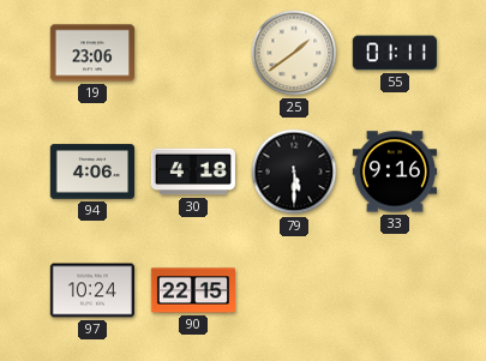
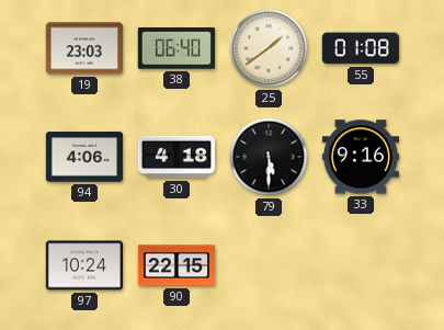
19: 23:06 -> 23:03 (83, 48)
38: none -> 06:40 (177, 48)
55: 01:11 -> 01:08 (361, 48)
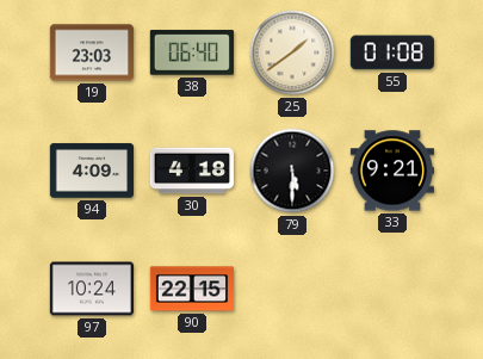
94: 4:06 -> 4:09 (91, 171)
33: 9:16 -> 9:21 (391, 171)
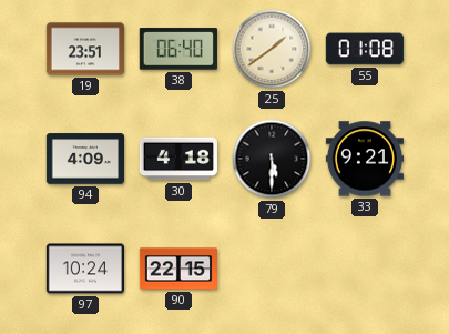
19: 23:03 -> 23:51 (84, 49)
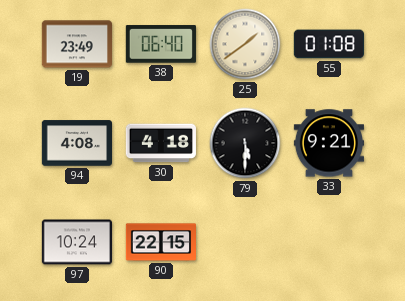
19: 23:51 -> 23:49 (76, 44)
94: 4:09 -> 4:08 (76, 143)
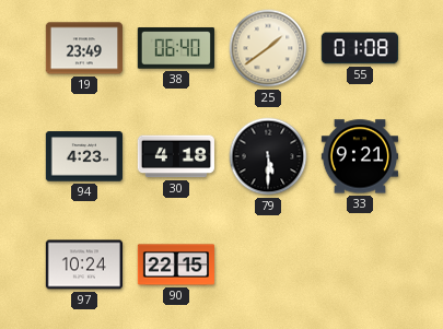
94: 4:08 -> 4:23 (83, 156)
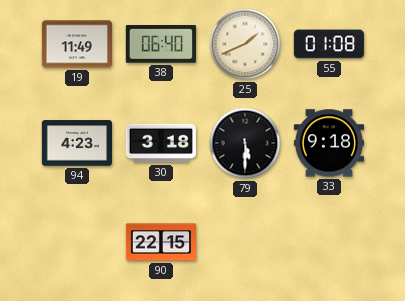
19: 23:49 -> 11:49 (76, 44)
25: 1:39 -> 1:41 (245, 44)
30: 4:18 -> 3:18 (160, 143)
33: 9:21 -> 9:18 (328, 143)
97: 10:24 -> none (83, 265)
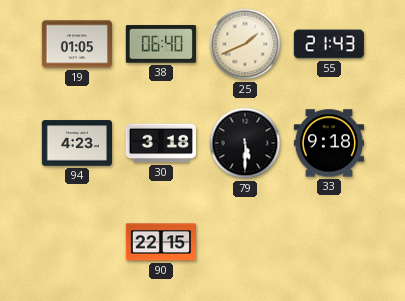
19: 11:49 -> 01:05 (76, 44)
55: 01:08 -> 21:43 (329, 44)
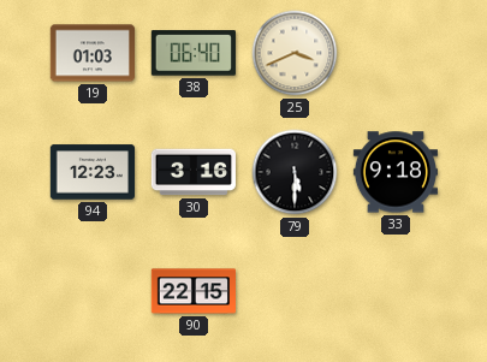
19: 01:05 -> 01:03 (91, 53)
25: 1:41 -> 3:41 (295, 53)
55: 21:43 -> none (329, 44)
94: 4:23 -> 12:23 (91, 172)
30: 3:18 -> 3:16 (192, 172)
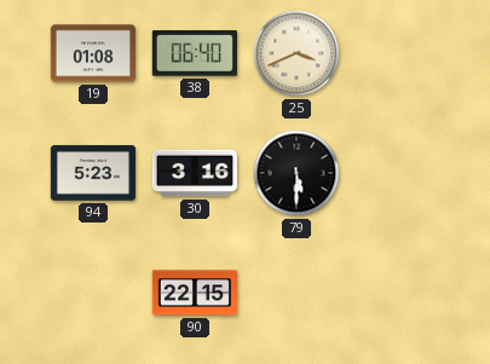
19: 01:03 -> 01:08 (92, 53)
94: 12:23 -> 5:23 (92, 173)
33: 9:18 -> none (394, 172)
